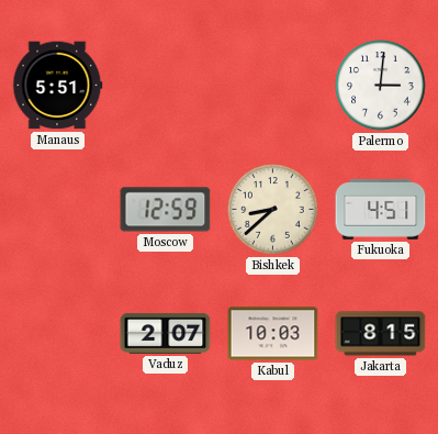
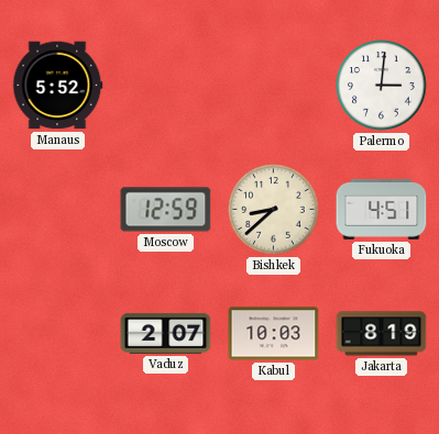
Manaus: 5:51 -> 5:52 (58, 86)
Jakarta: 8:15 -> 8:19 (382, 334)
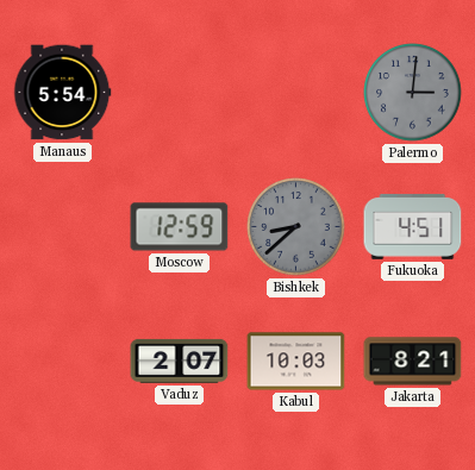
Manaus: 5:52 -> 5:54 (63, 93)
Palermo dial: white -> grey (413, 93)
Bishkek dial: cream -> grey (296, 227)
Jakarta: 8:19 -> 8:21 (413, 362)
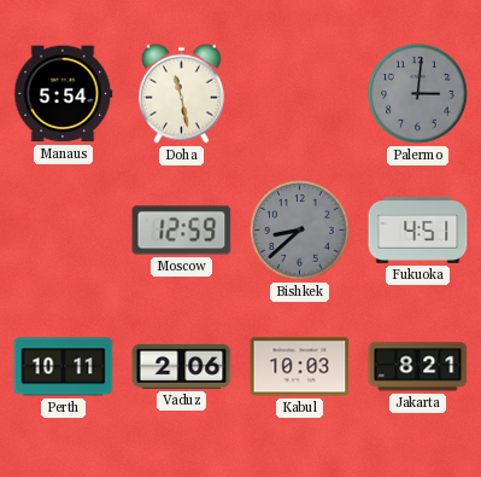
Doha: none -> 11:28 (181, 93)
Perth: none -> 10:11 (64, 367)
Vaduz: 2:07 -> 2:06 (182, 366)
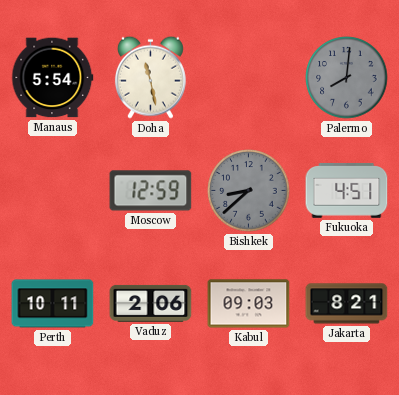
Palermo: 3:01 -> 8:01 (347, 78)
Kabul: 10:03 -> 09:03 (249, 304)
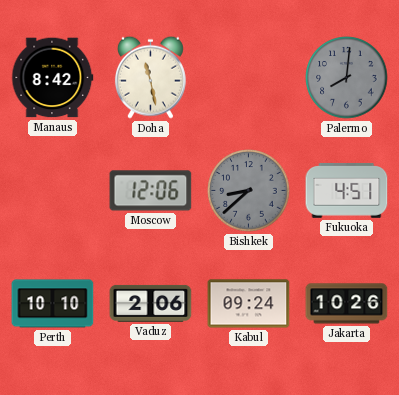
Manaus: 5:54 -> 8:42 (53, 78)
Moscow: 12:59 -> 12:06 (151, 191)
Perth: 10:11 -> 10:10 (53, 304)
Kabul: 09:03 -> 09:24 (249, 304)
Jakarta: 8:21 -> 10:26 (347, 304)
